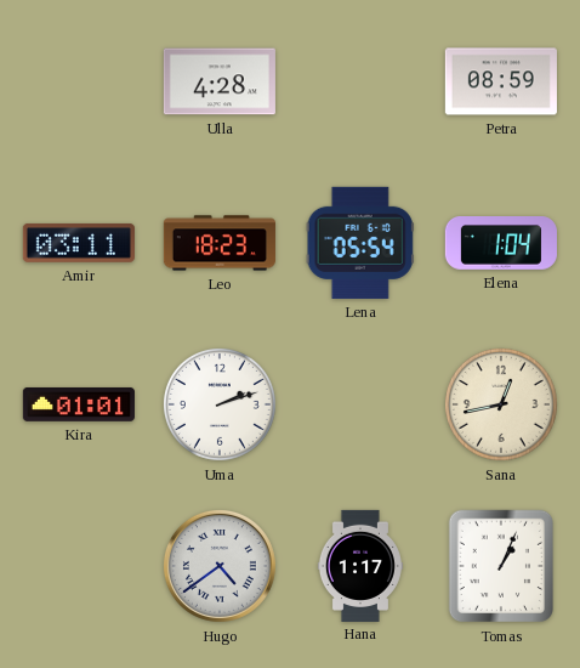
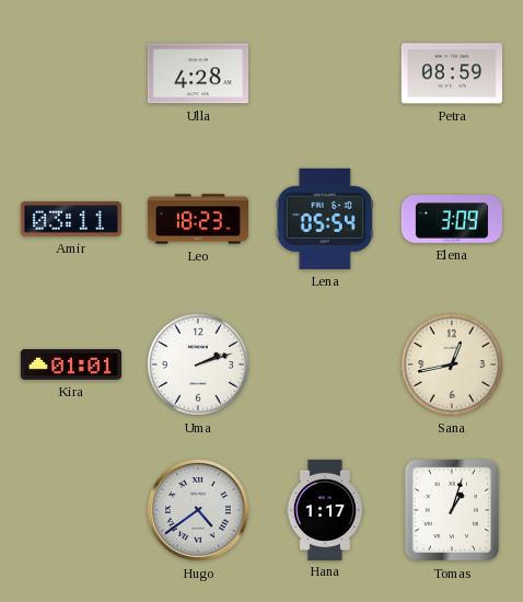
Elena: 1:04 -> 3:09 (452, 220)
Tomas: 1:04 -> 1:03 (451, 510)
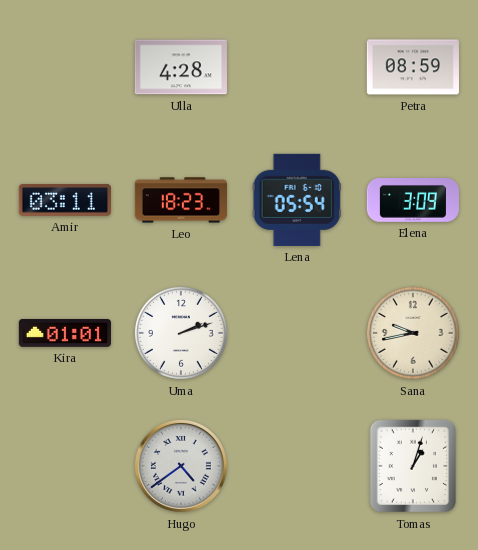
Sana: 12:43 -> 9:43 (413, 333)
Hana: 1:17 -> none (325, 509)
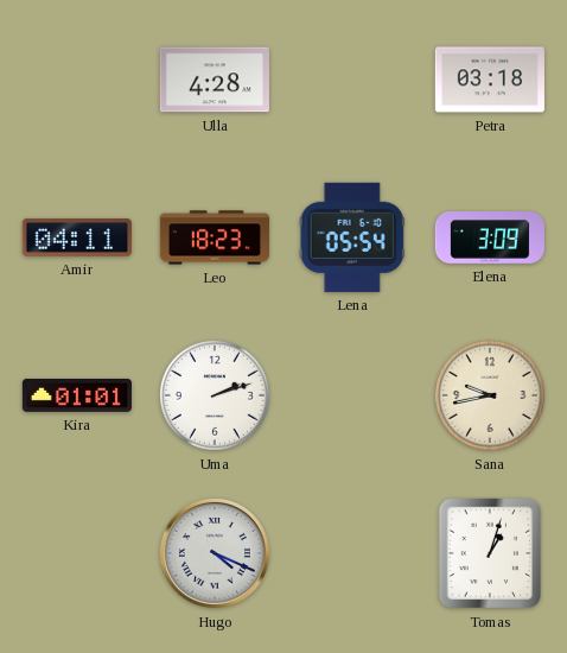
Petra: 08:59 -> 03:18 (490, 80)
Amir: 03:11 -> 04:11 (77, 237)
Hugo: 4:39 -> 4:19 (215, 553)
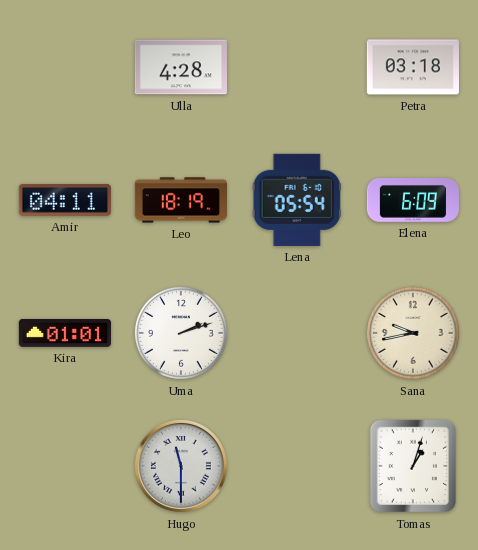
Leo: 18:23 -> 18:19 (181, 200)
Elena: 3:09 -> 6:09 (413, 201)
Hugo: 4:19 -> 11:30 (181, 466)
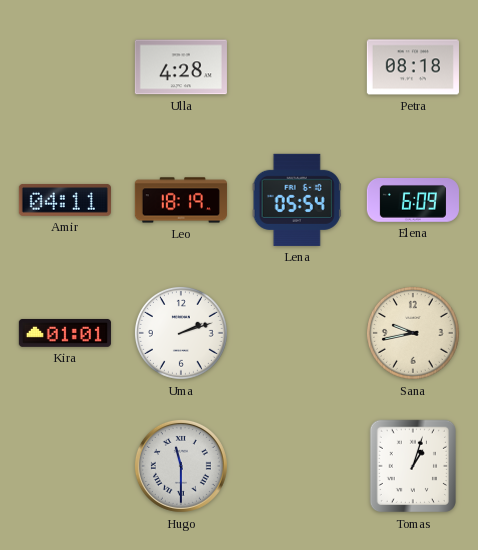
Petra: 03:18 -> 08:18 (413, 67)
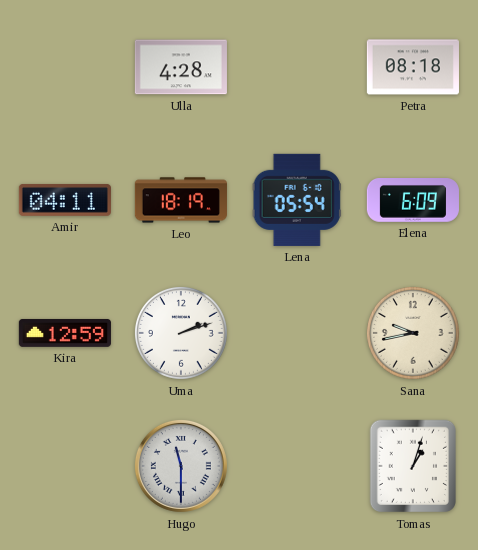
Kira: 01:01 -> 12:59 (65, 333)
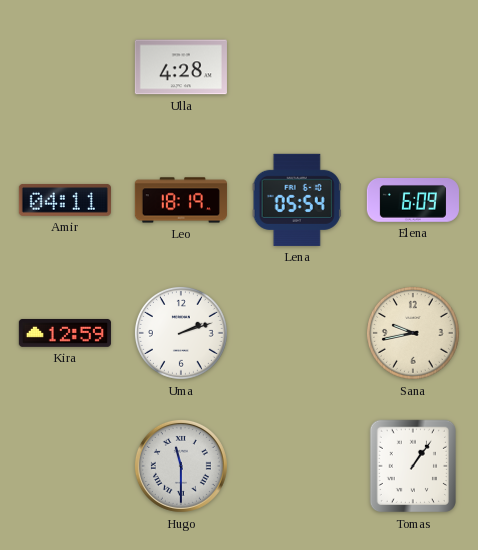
Petra: 08:18 -> none (413, 67)
Tomas: 1:03 -> 1:06 (412, 466)
